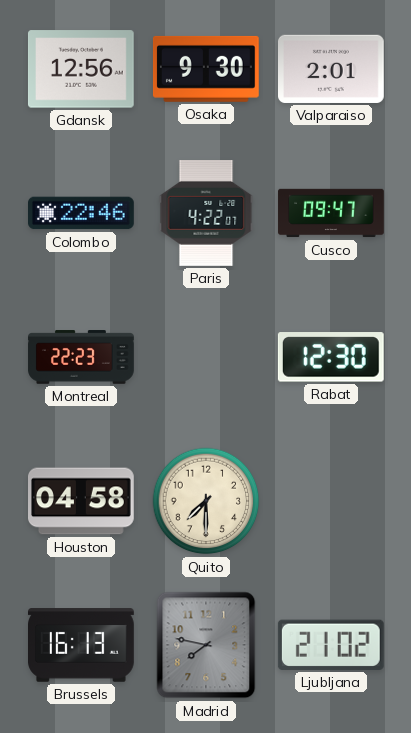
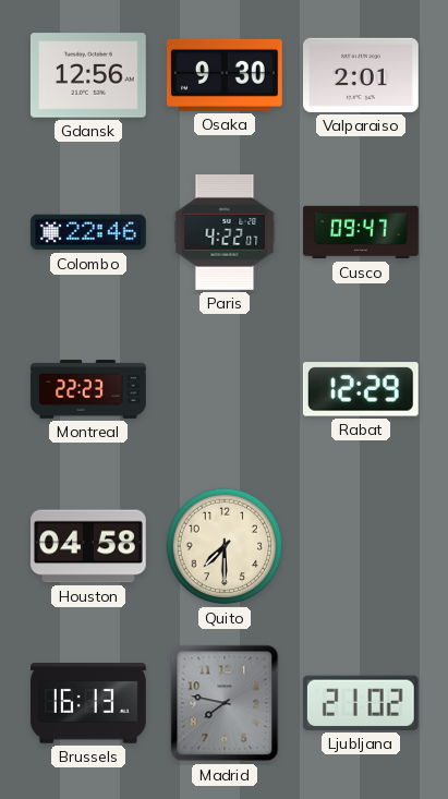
Rabat: 12:30 -> 12:29 (361, 389)
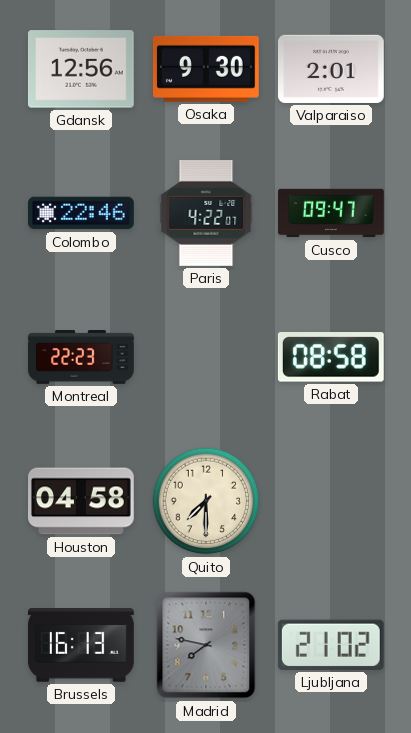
Rabat: 12:29 -> 08:58 (331, 357)
